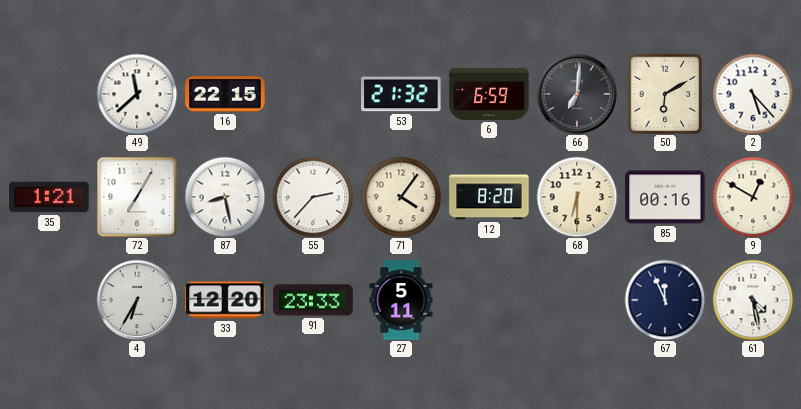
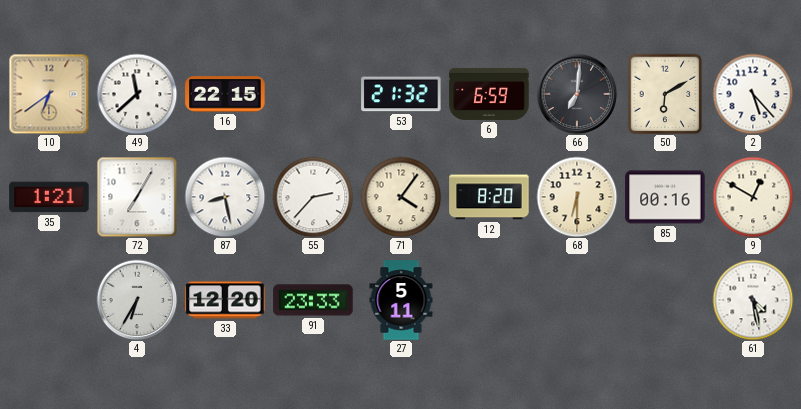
10: none -> 6:39 (49, 94)
67: 11:56 -> none (665, 300)
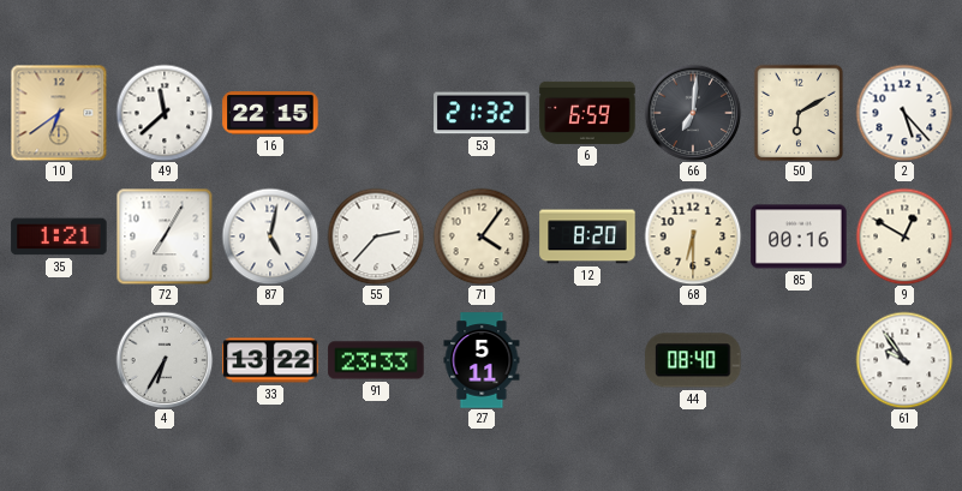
87: 8:28 -> 5:02 (270, 236)
33: 12:20 -> 13:22 (270, 360)
44: none -> 08:40 (693, 360)
61: 4:28 -> 9:54 (904, 360)
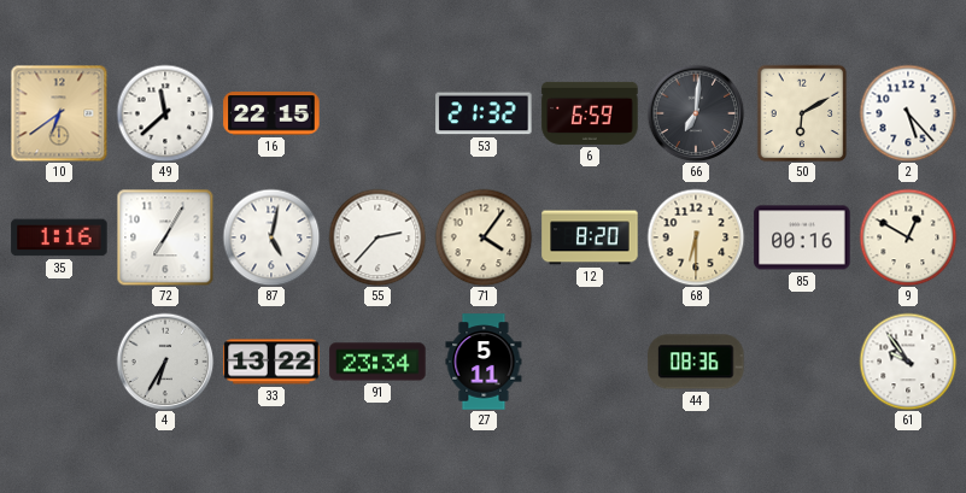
35: 1:21 -> 1:16 (59, 237)
91: 23:33 -> 23:34 (377, 362)
44: 08:40 -> 08:36 (696, 362)
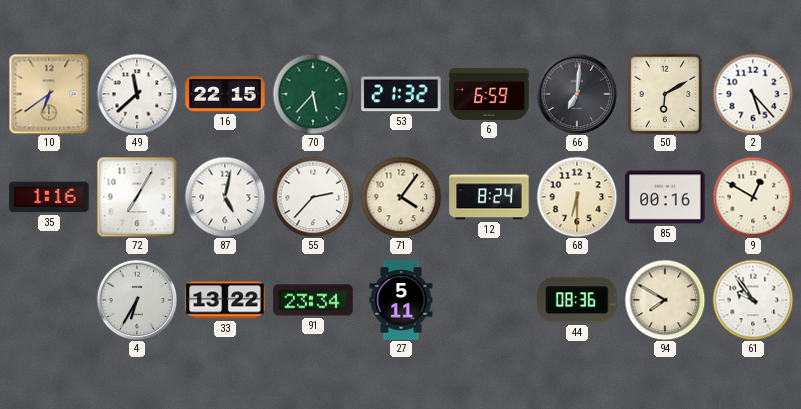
70: none -> 5:37 (313, 94)
12: 8:20 -> 8:24 (489, 197)
94: none -> 7:50 (665, 300)
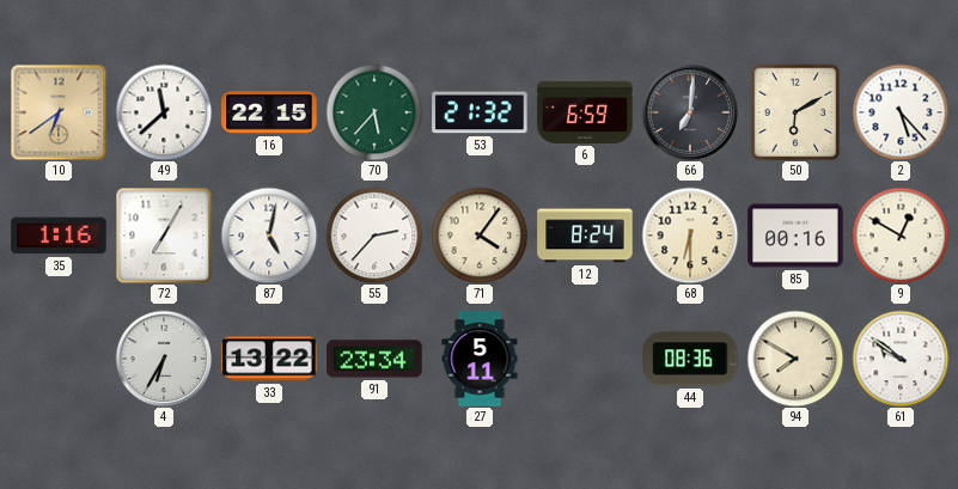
61: 9:54 -> 9:51 (901, 359)
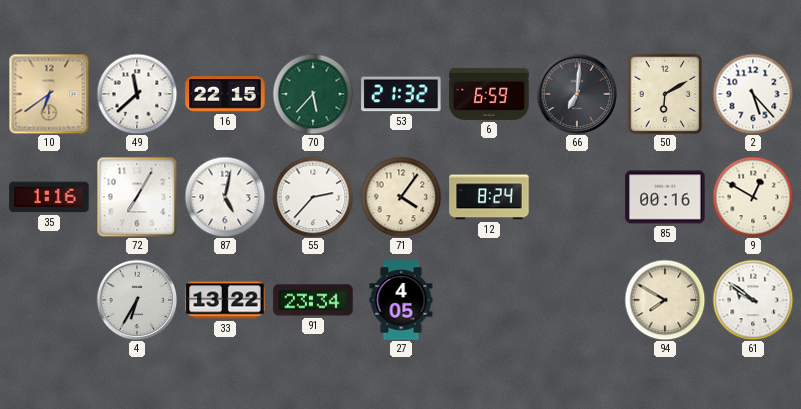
68: 6:30 -> none (690, 236)
27: 5:11 -> 4:05 (401, 300)
44: 08:36 -> none (690, 359)
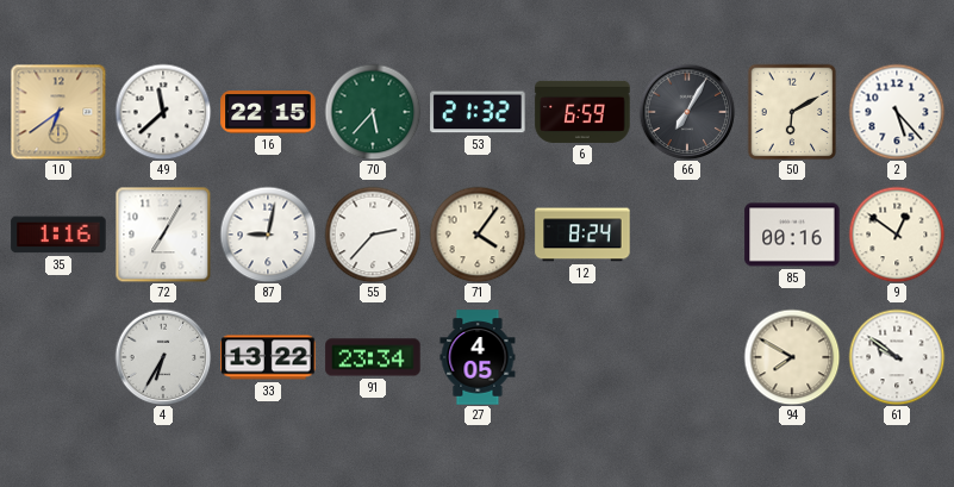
66: 7:01 -> 7:05 (687, 112)
87: 5:02 -> 9:02 (268, 235)
9: 12:50 -> 12:51 (897, 235)
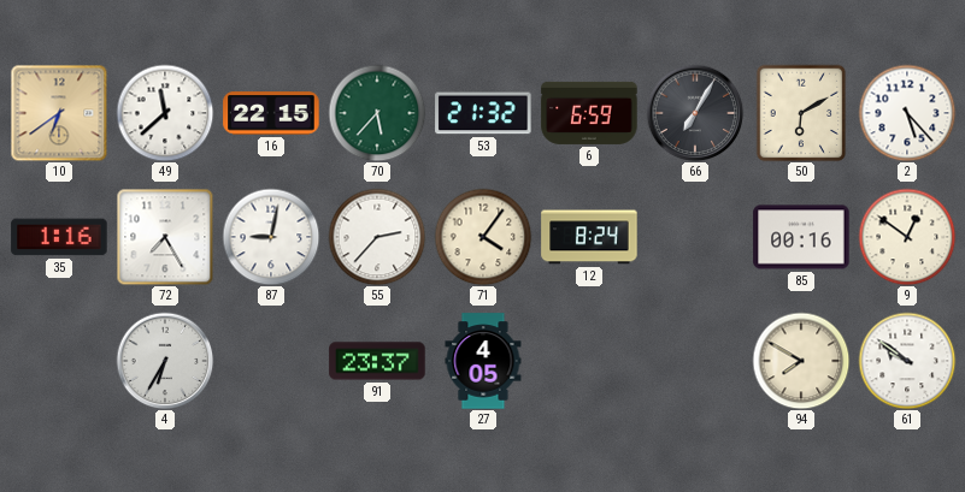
72: 7:05 -> 7:25 (165, 237)
33: 13:22 -> none (268, 357)
91: 23:34 -> 23:37 (377, 361)
